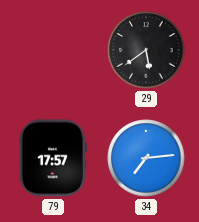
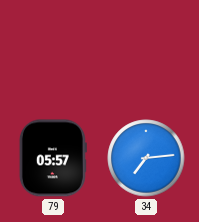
29: 5:39 -> none (146, 50)
79: 17:57 -> 05:57 (53, 158)
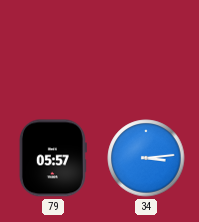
34: 7:14 -> 3:14 (146, 158)
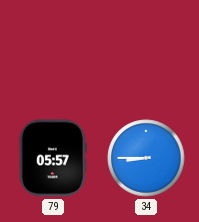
34: 3:14 -> 8:45 (146, 158)
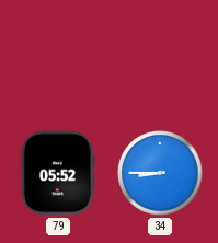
79: 05:57 -> 05:52 (58, 173)
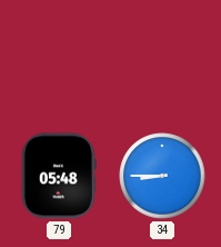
79: 05:52 -> 05:48 (59, 176)
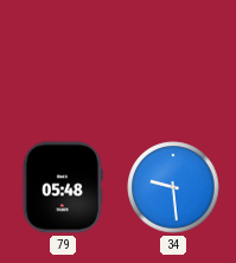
34: 8:45 -> 9:29 (173, 187)
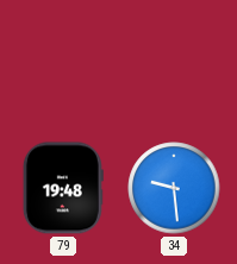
79: 05:48 -> 19:48 (63, 188)
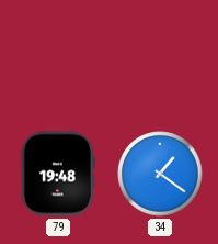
34: 9:29 -> 1:21 (160, 174)
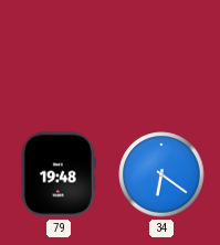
34: 1:21 -> 6:21 (161, 174)
